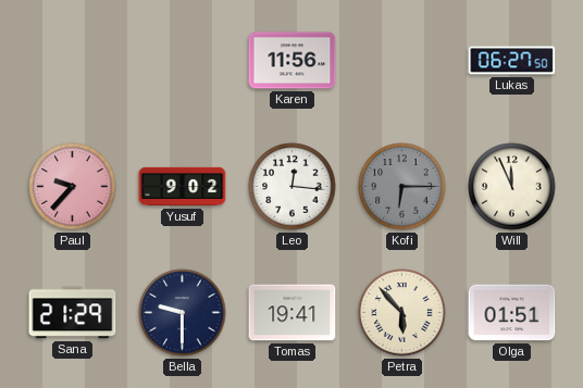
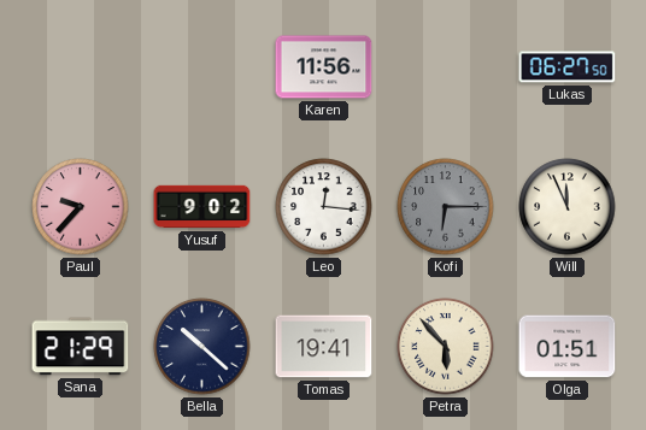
Bella: 9:30 -> 10:22 (202, 347)
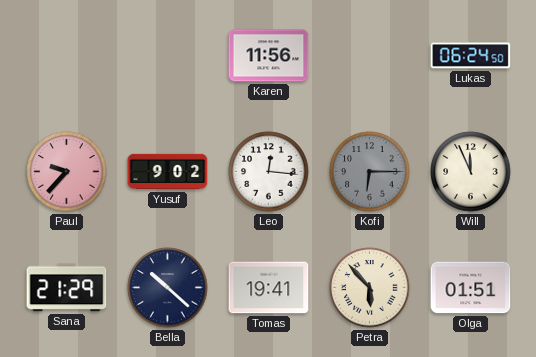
Lukas: 06:27 -> 06:24 (471, 56)
